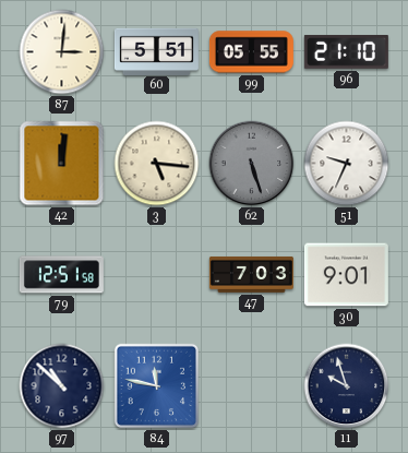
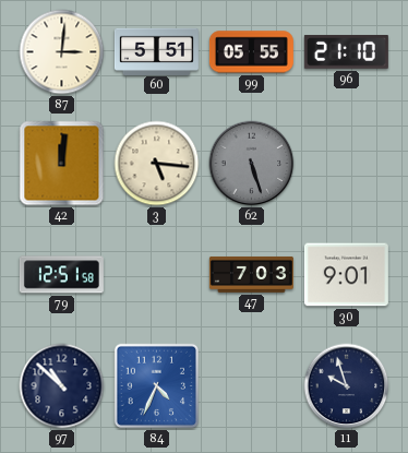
51: 9:34 -> none (347, 164)
84: 11:47 -> 4:34 (157, 386)
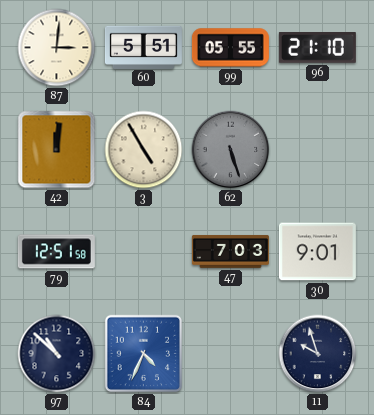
3: 5:16 -> 4:55 (144, 150)
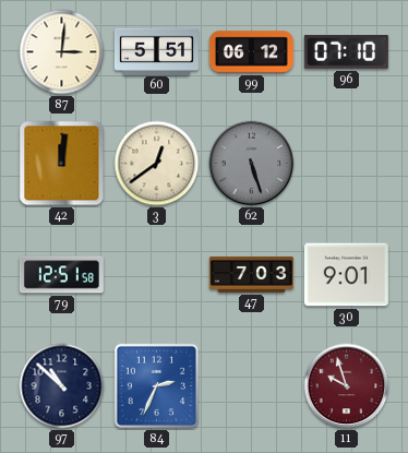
99: 05:55 -> 06:12 (251, 52)
96: 21:10 -> 07:10 (346, 52)
3: 4:55 -> 12:39 (157, 164)
84: 4:34 -> 2:34 (157, 386)
11 dial: navy -> burgundy (347, 386)
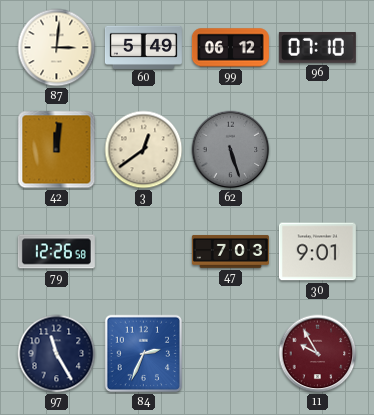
60: 5:51 -> 5:49 (143, 47)
79: 12:51 -> 12:26 (56, 252)
97: 10:52 -> 11:25 (57, 354)
11: 9:57 -> 9:55 (318, 354)
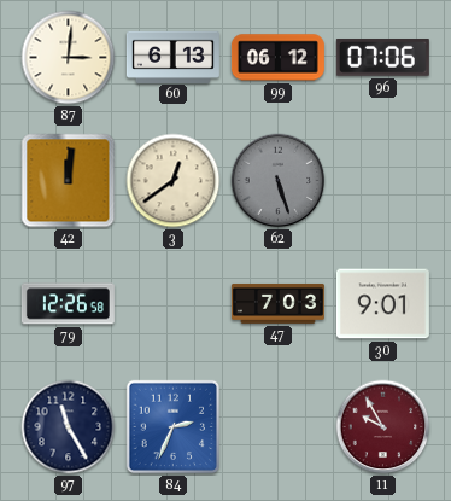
60: 5:49 -> 6:13 (172, 57)
96: 07:10 -> 07:06 (382, 58)
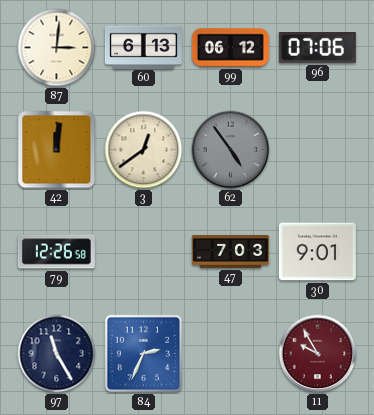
62: 5:27 -> 4:54 (231, 150)
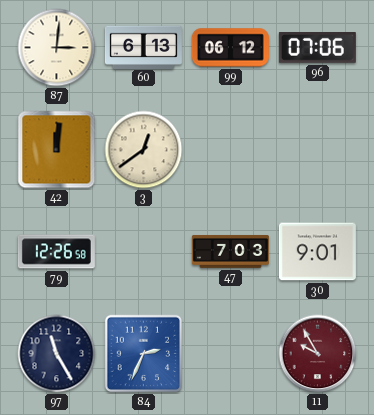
62: 4:54 -> none (231, 150)
